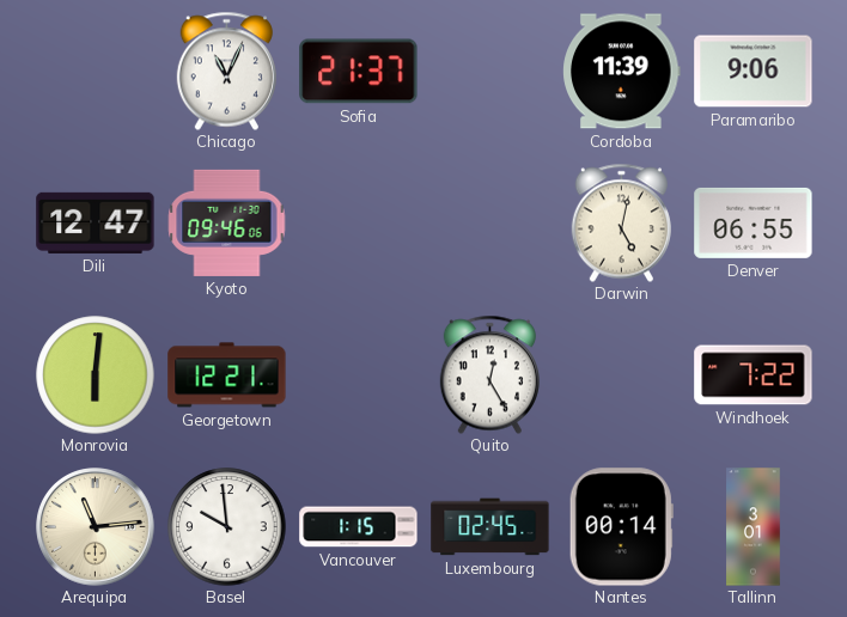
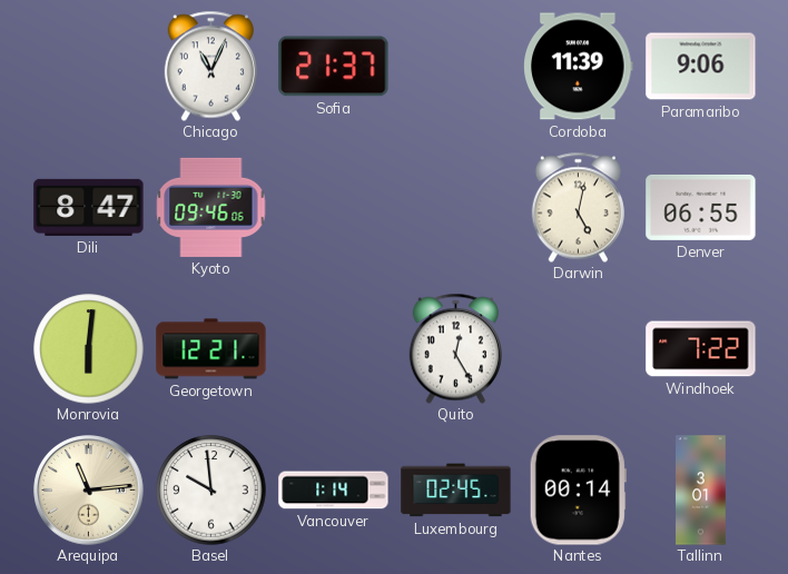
Dili: 12:47 -> 8:47 (89, 207)
Vancouver: 1:15 -> 1:14 (334, 491)
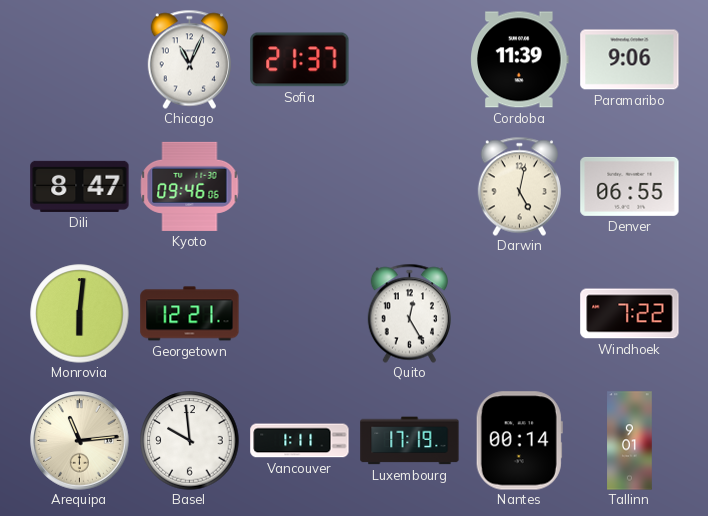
Vancouver: 1:14 -> 1:11 (300, 441)
Luxembourg: 02:45 -> 17:19 (410, 441)
Tallinn: 3:01 -> 9:01 (630, 441)
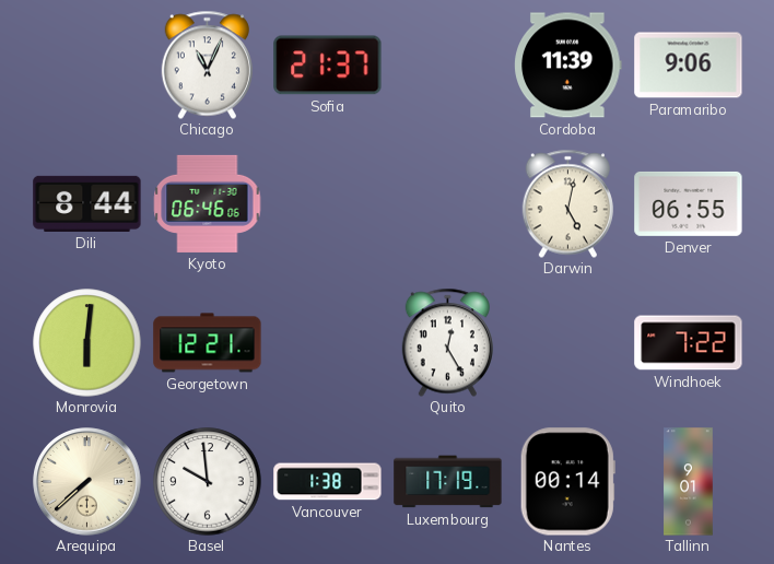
Dili: 8:47 -> 8:44 (87, 203)
Kyoto: 09:46 -> 06:46 (208, 203)
Arequipa: 11:14 -> 7:38 (87, 482)
Vancouver: 1:11 -> 1:38 (328, 482)
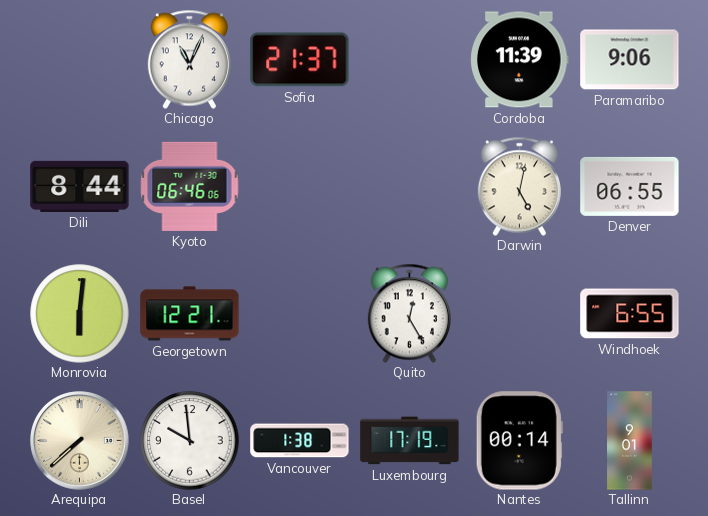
Windhoek: 7:22 -> 6:55 (630, 314)
